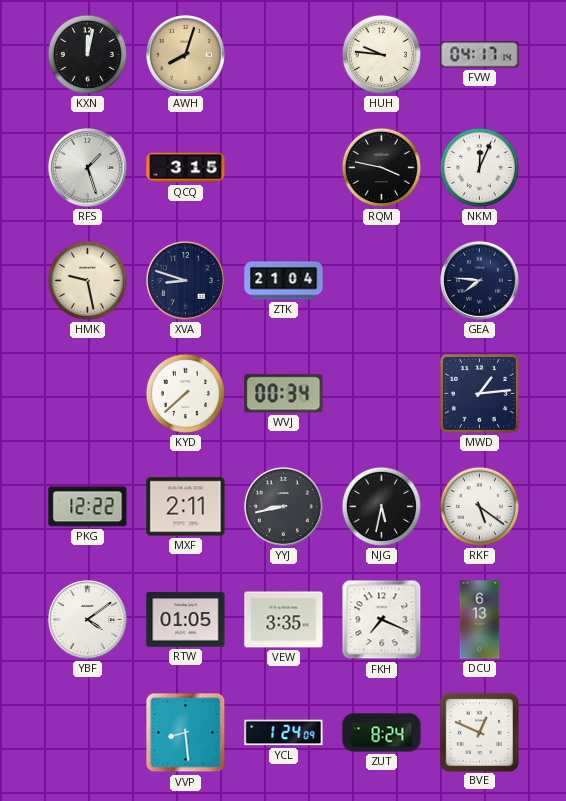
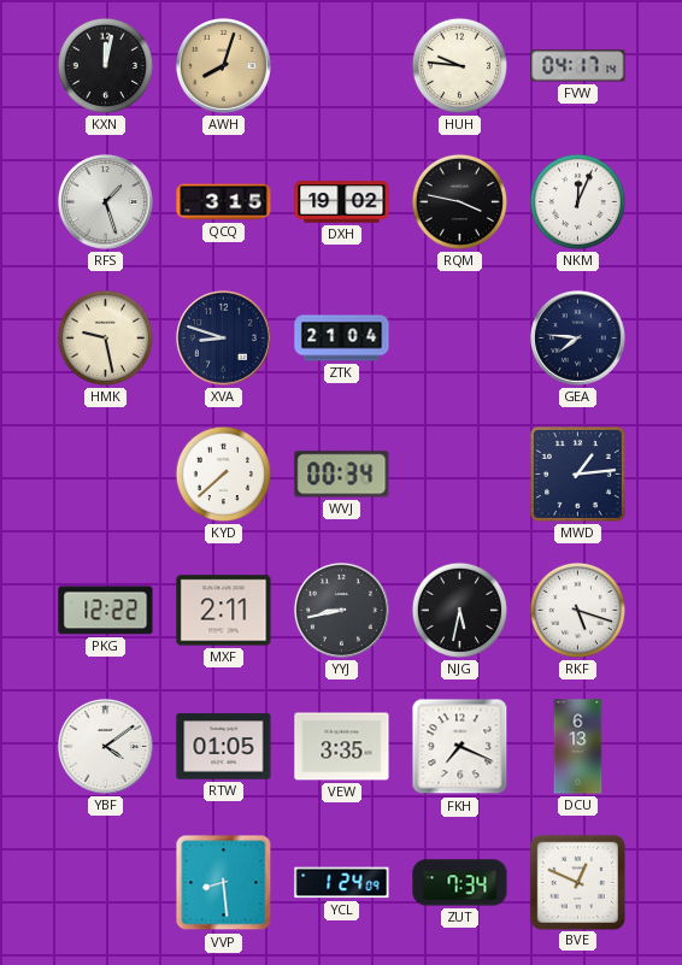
DXH: none -> 19:02 (342, 202)
RKF: 5:21 -> 5:18 (577, 610)
ZUT: 8:24 -> 7:34 (460, 883)
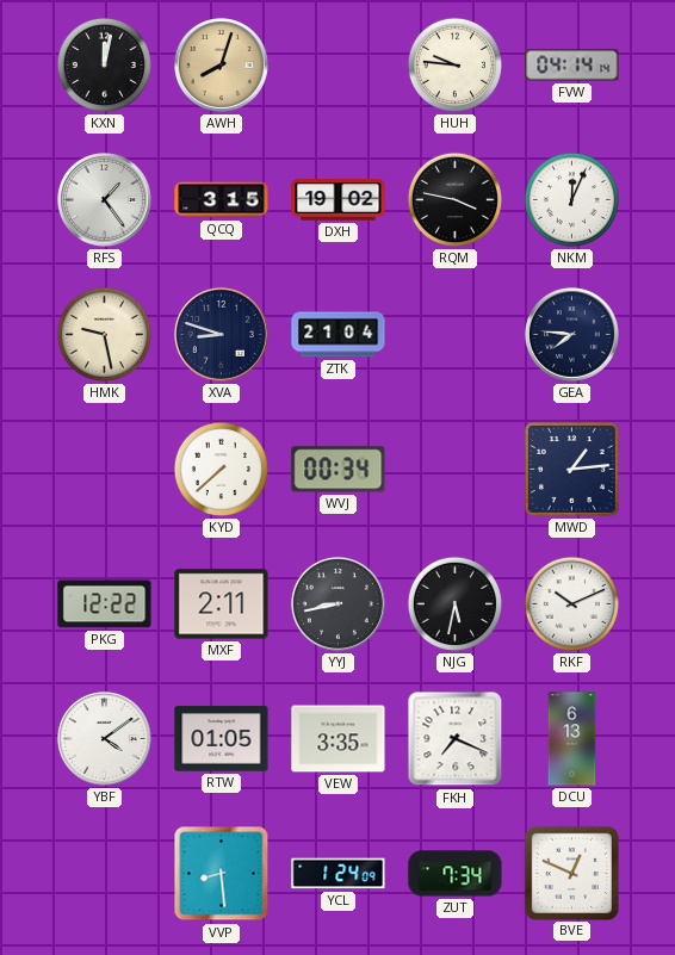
FVW: 04:17 -> 04:14 (572, 66)
RFS: 1:27 -> 1:24 (104, 199)
RKF: 5:18 -> 10:11 (571, 603)
